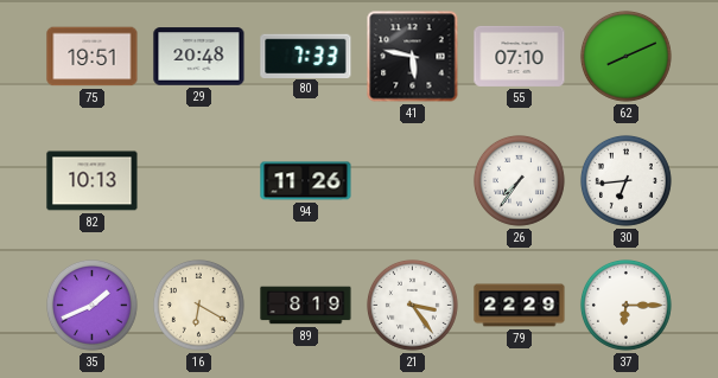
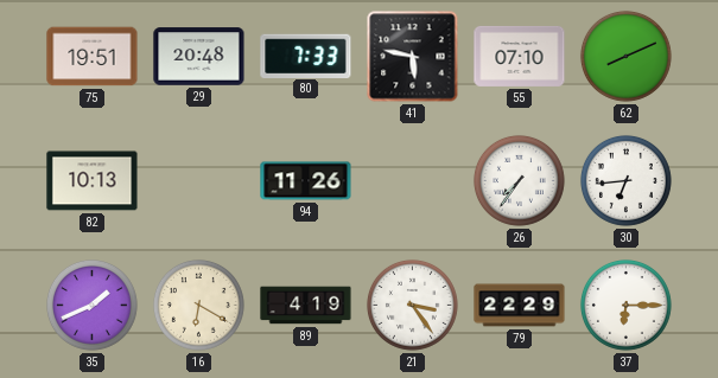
89: 8:19 -> 4:19 (306, 306)
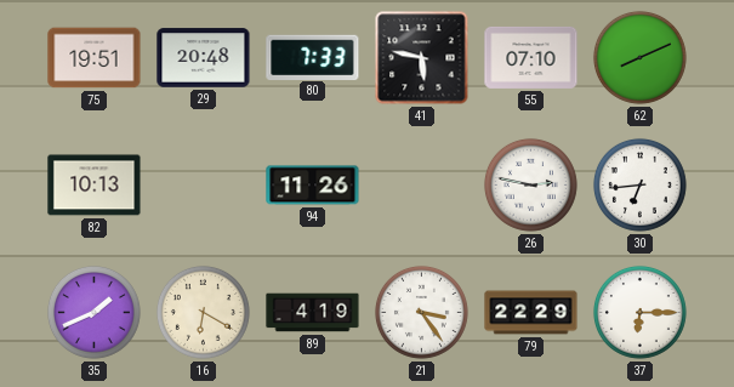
26: 7:36 -> 2:47 (530, 184)
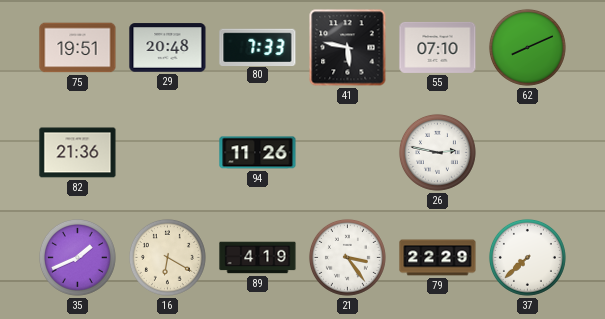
82: 10:13 -> 21:36 (78, 153)
30: 6:44 -> none (639, 184)
37: 6:15 -> 7:38 (527, 257)
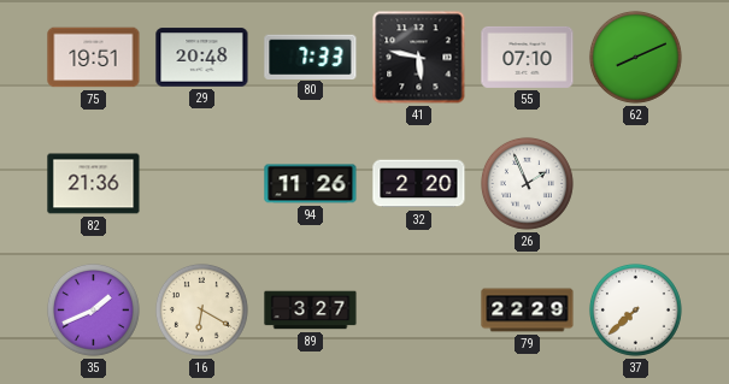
32: none -> 2:20 (419, 184)
26: 2:47 -> 1:56 (527, 183)
89: 4:19 -> 3:27 (311, 311)
21: 3:24 -> none (347, 257)
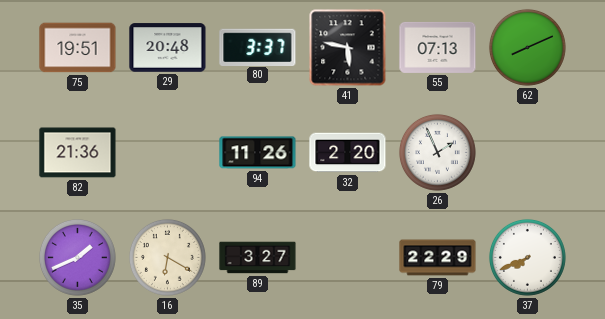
80: 7:33 -> 3:37 (258, 47)
55: 07:10 -> 07:13 (438, 47)
37: 7:38 -> 7:41 (527, 257)
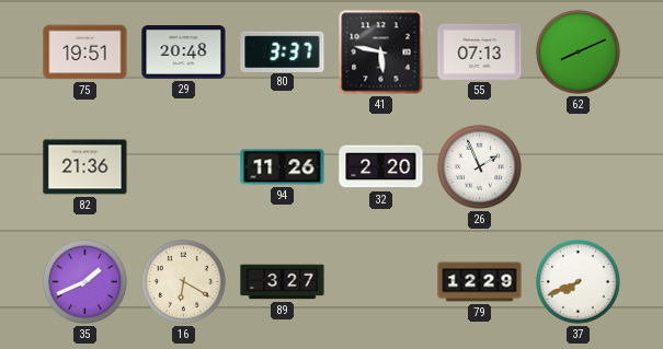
79: 22:29 -> 12:29 (480, 282)
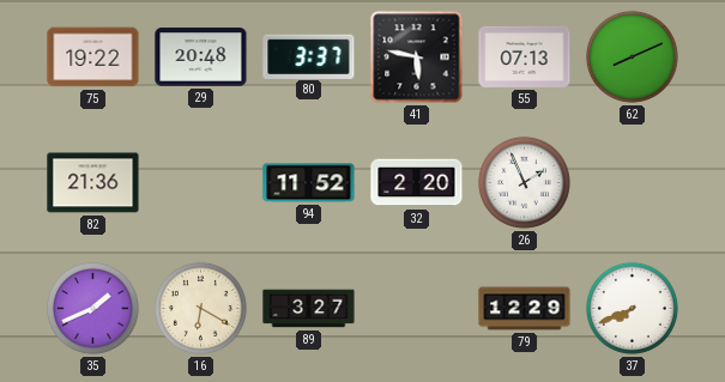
75: 19:51 -> 19:22 (93, 57)
94: 11:26 -> 11:52 (309, 183)
